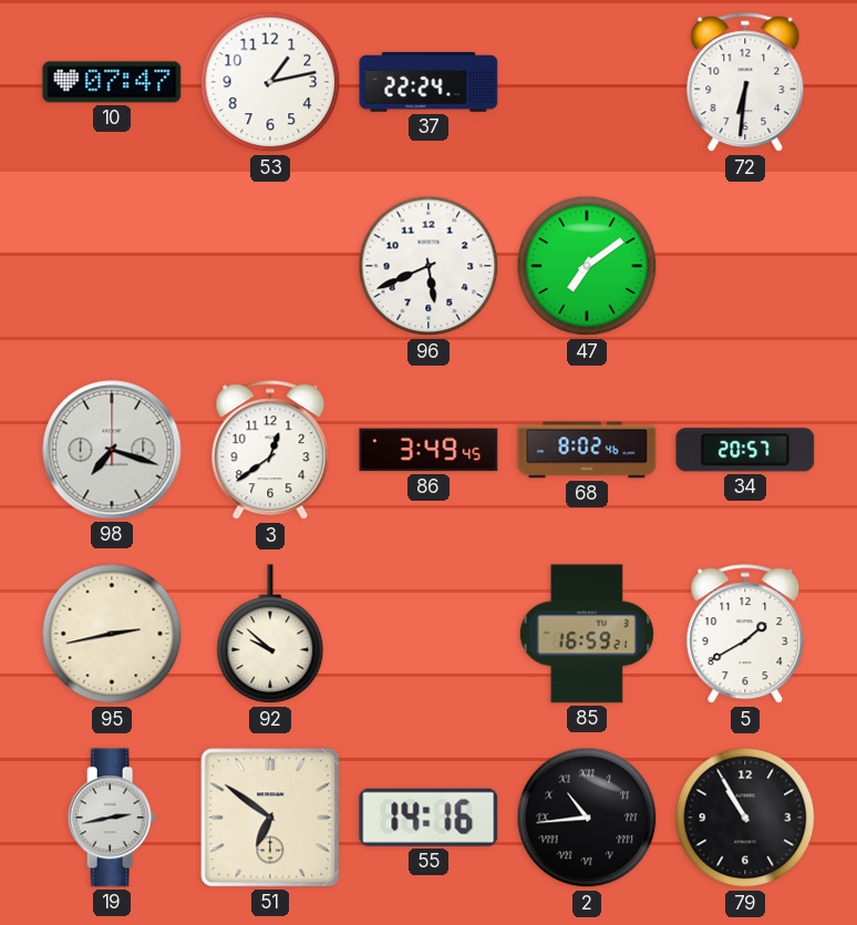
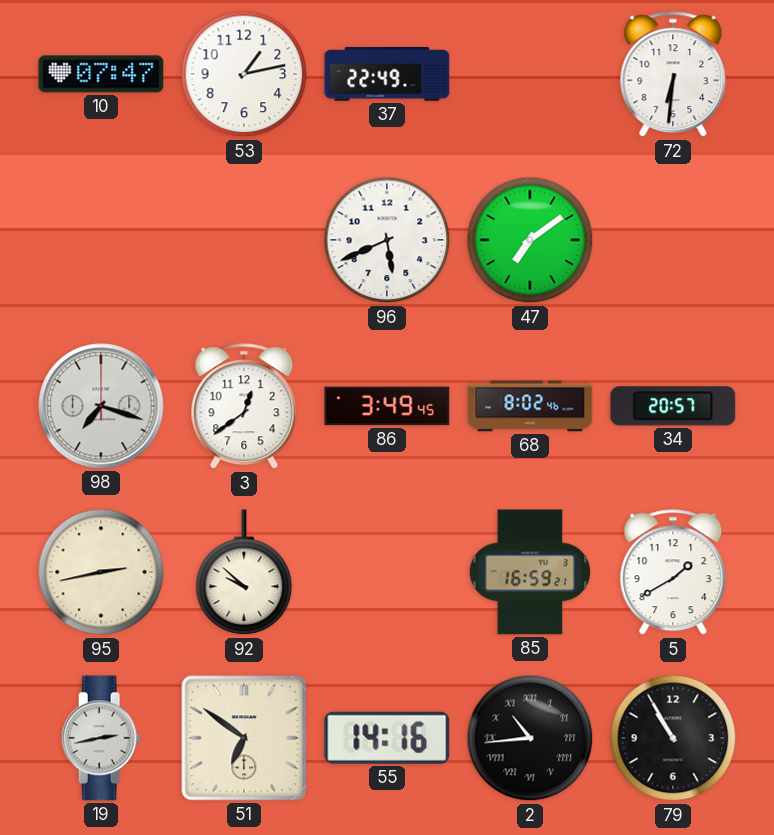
37: 22:24 -> 22:49 (387, 74)
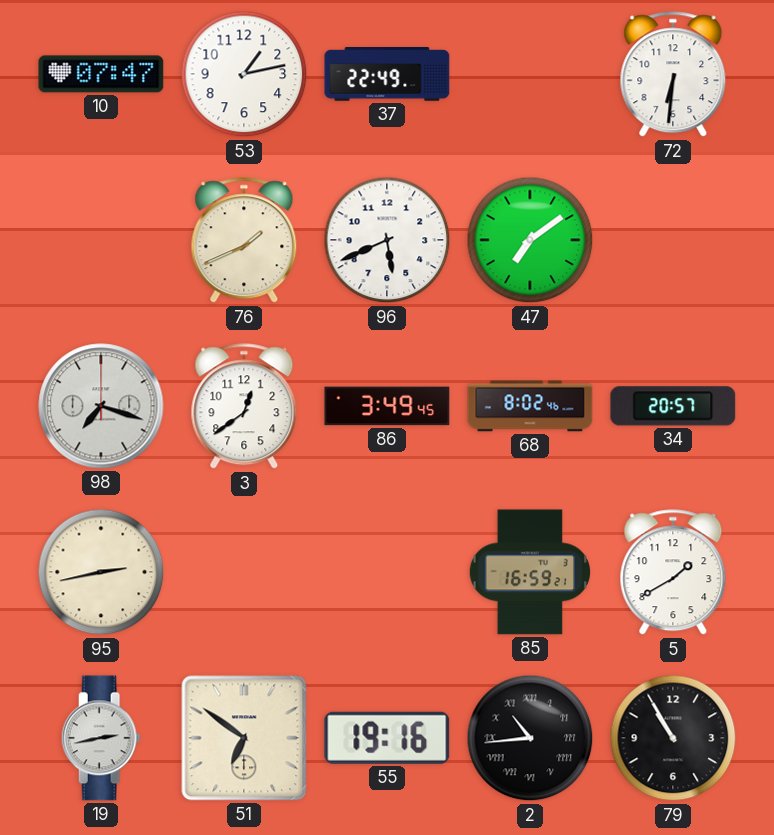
76: none -> 1:41 (244, 241)
92: 9:52 -> none (244, 573)
55: 14:16 -> 19:16 (387, 738)
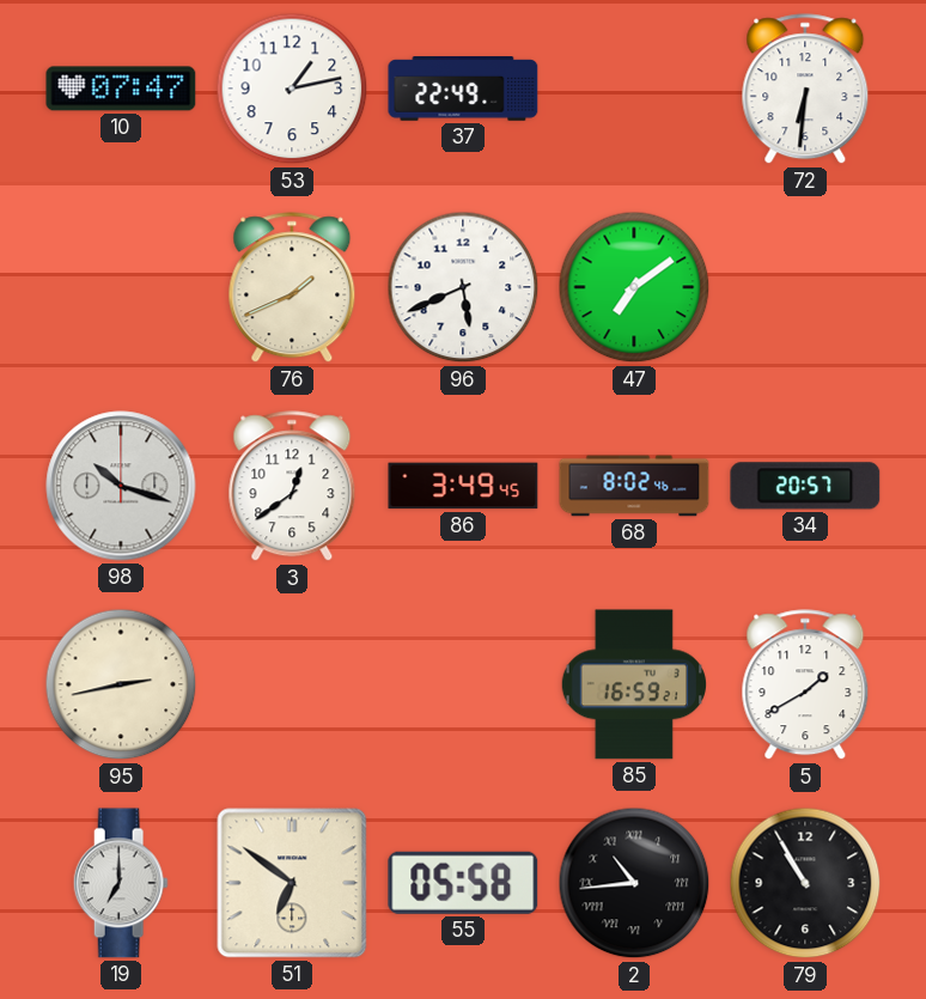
98: 7:18 -> 10:18 (121, 486)
19: 2:43 -> 7:00 (121, 883)
55: 19:16 -> 05:58 (463, 883)
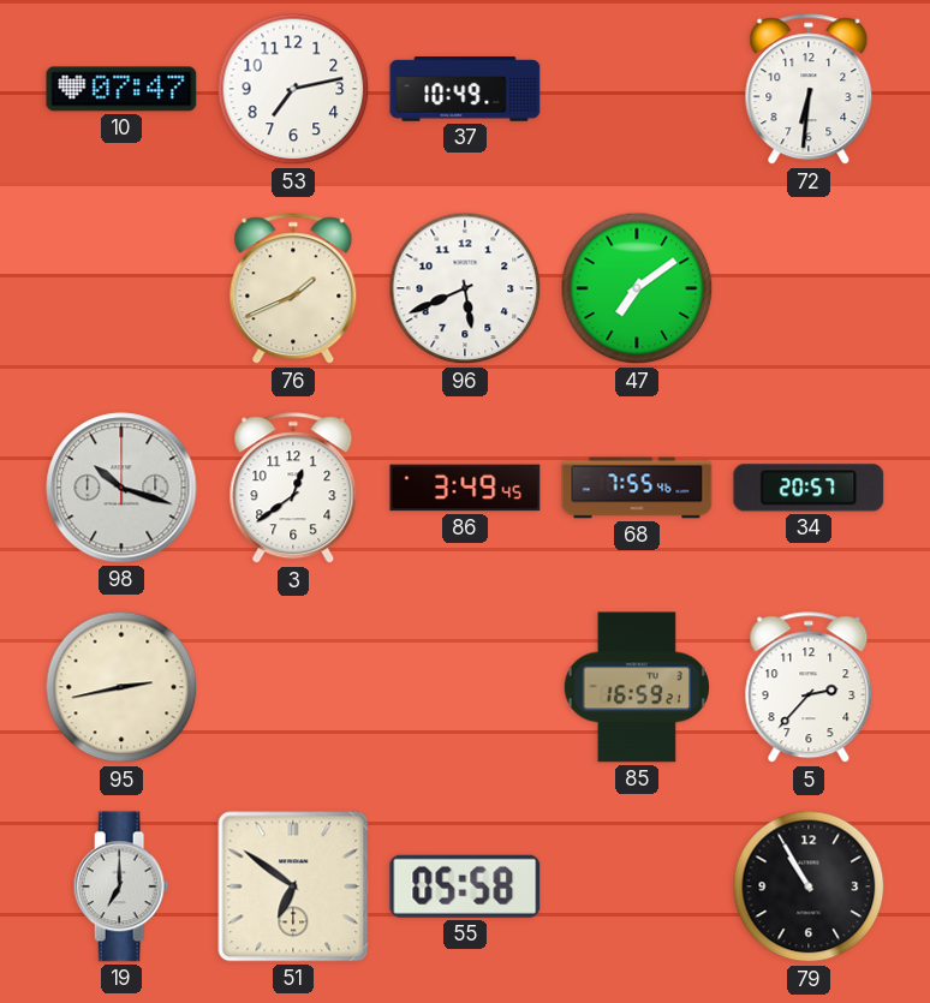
53: 1:13 -> 7:13 (293, 89)
37: 22:49 -> 10:49 (465, 89)
68: 8:02 -> 7:55 (637, 488)
5: 1:40 -> 2:37 (809, 688)
2: 10:44 -> none (634, 883)
